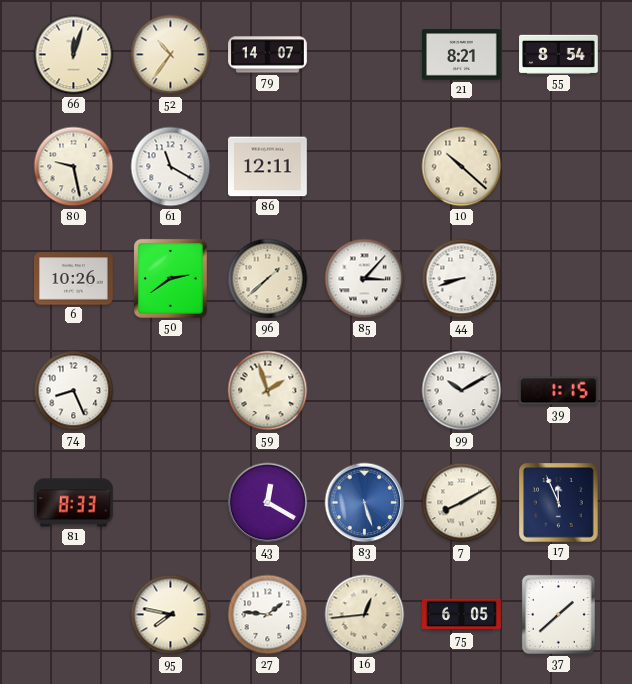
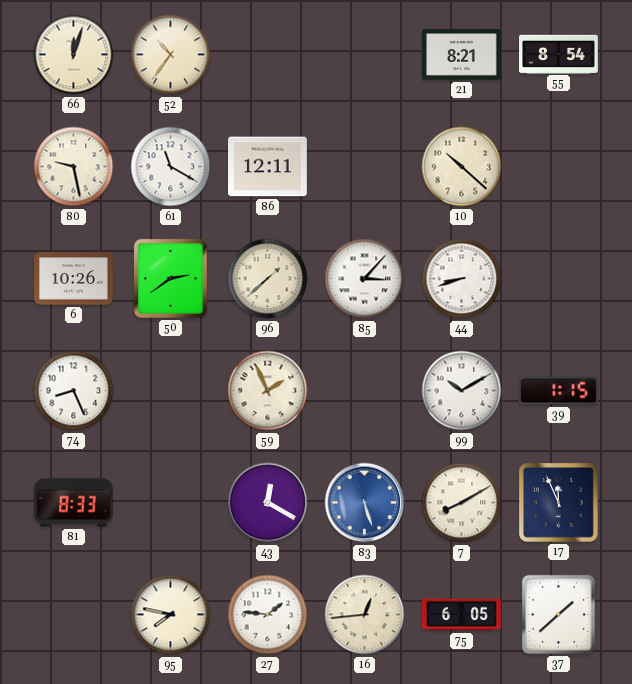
79: 14:07 -> none (268, 55)
59: 1:57 -> 1:56 (268, 391)
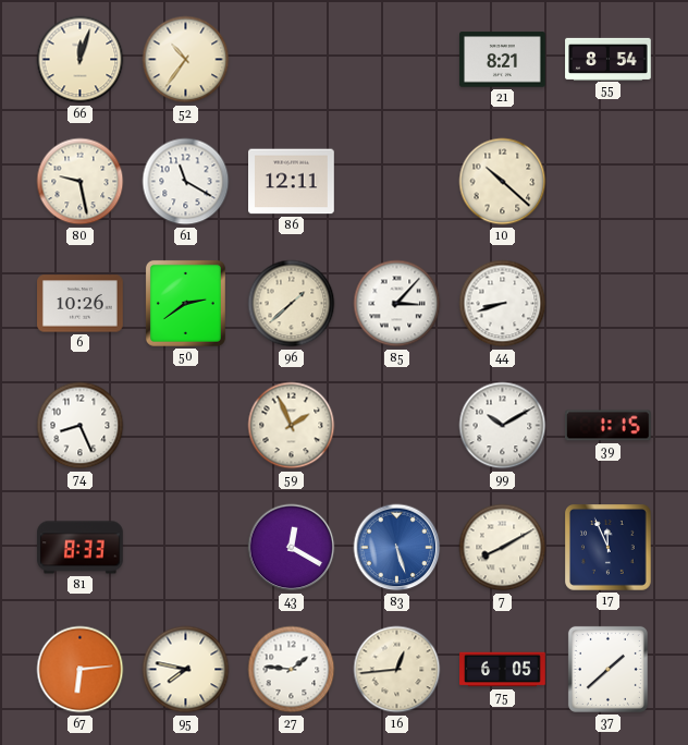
67: none -> 6:14 (81, 670)
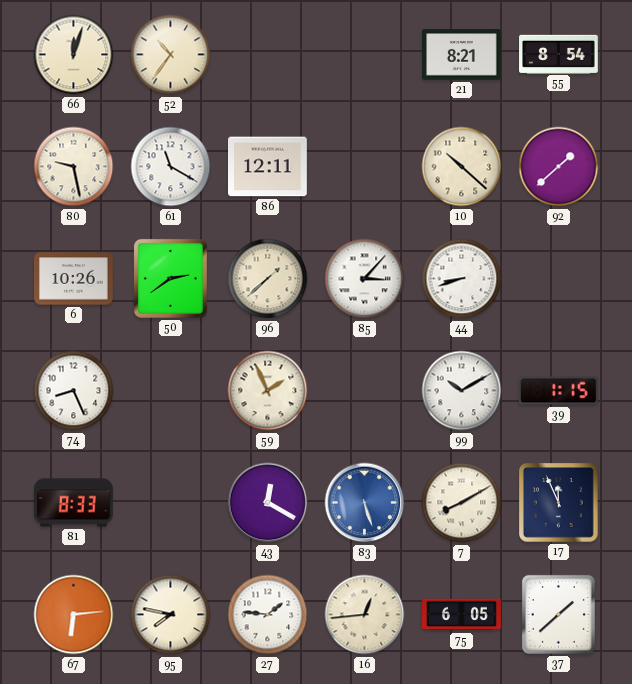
92: none -> 1:38 (559, 167)
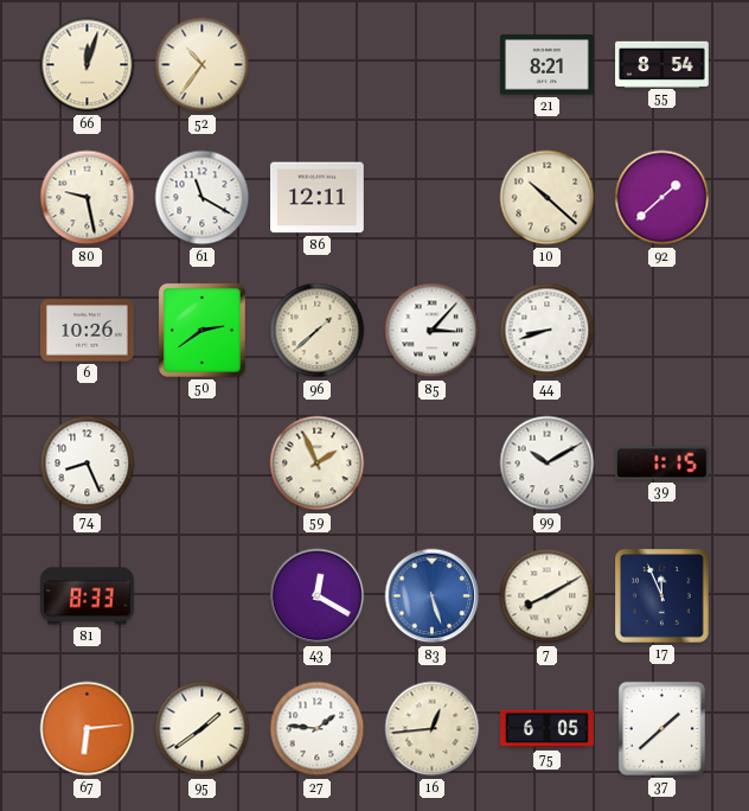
95: 7:47 -> 1:39 (203, 729)
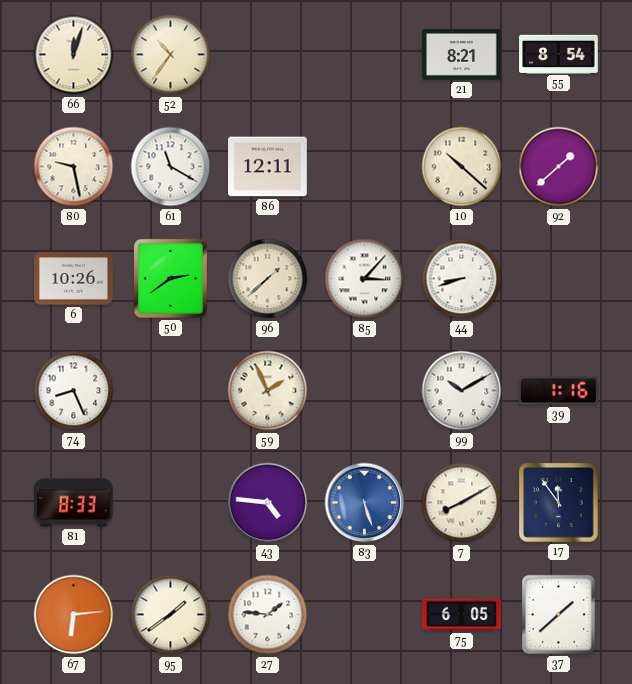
39: 1:15 -> 1:16 (559, 391)
43: 12:20 -> 4:46 (268, 503)
17: 11:56 -> 11:54 (559, 503)
16: 12:44 -> none (433, 729)
